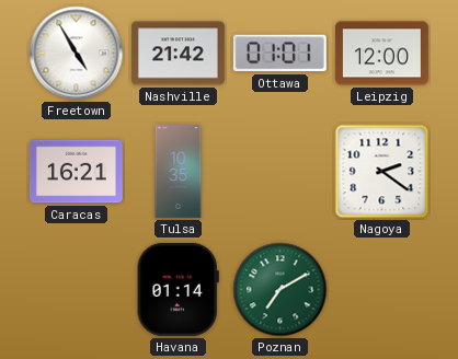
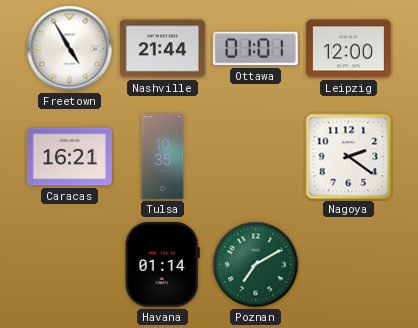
Nashville: 21:42 -> 21:44 (162, 49)
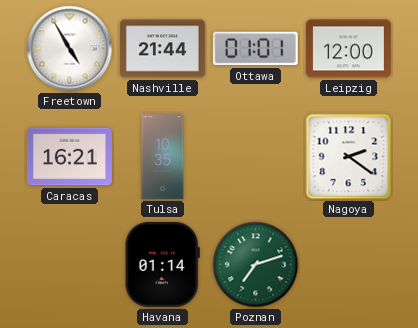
Poznan: 7:10 -> 7:12 (256, 265)
